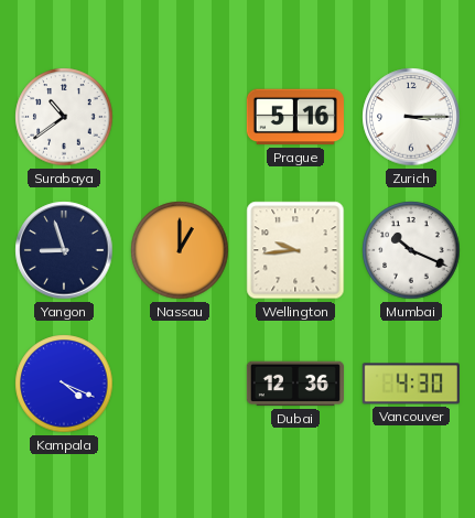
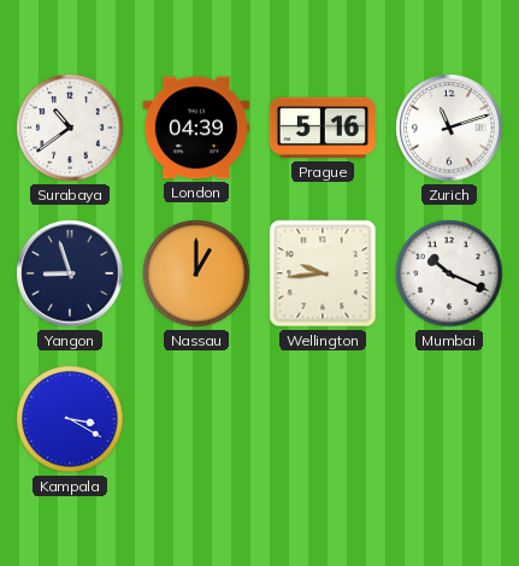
London: none -> 04:39 (196, 128)
Zurich: 3:15 -> 11:12 (449, 128)
Kampala: 4:19 -> 3:20 (70, 419)
Dubai: 12:36 -> none (295, 384)
Vancouver: 4:30 -> none (411, 384)
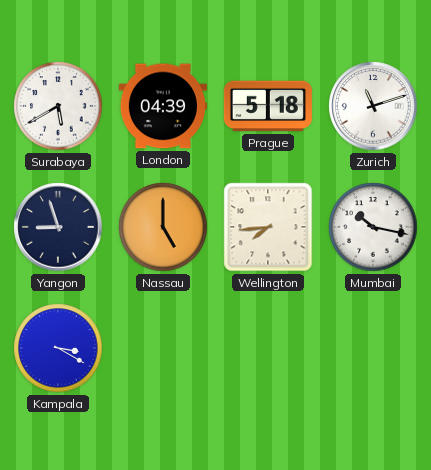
Surabaya: 10:39 -> 5:40 (58, 106)
Prague: 5:16 -> 5:18 (268, 106)
Nassau: 1:00 -> 5:00 (163, 227)
Wellington: 9:44 -> 7:44 (268, 227)
Mumbai: 10:19 -> 10:17 (373, 227)
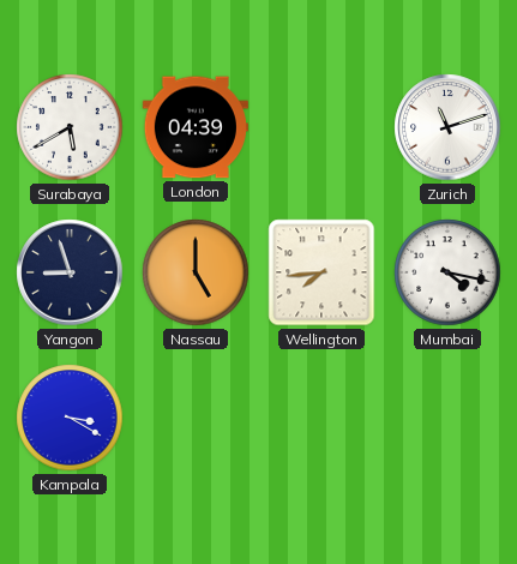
Prague: 5:18 -> none (268, 106)
Mumbai: 10:17 -> 4:17 (447, 272)
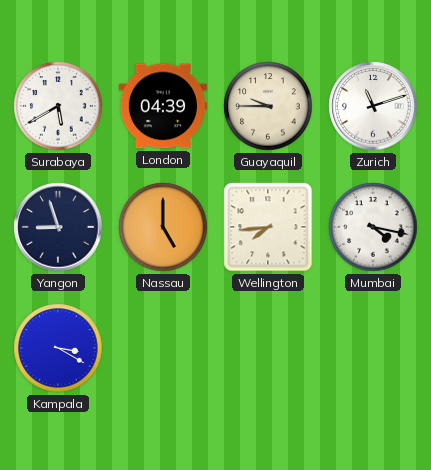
Guayaquil: none -> 9:45 (268, 106)
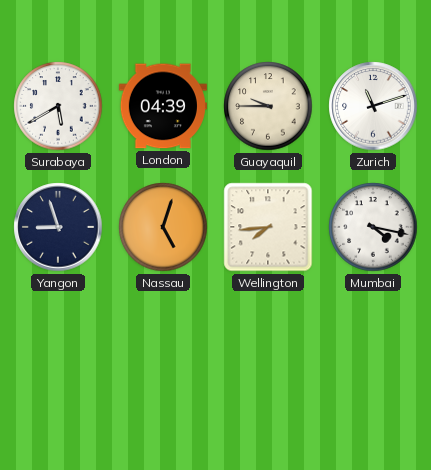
Nassau: 5:00 -> 5:03 (163, 227)
Kampala: 3:20 -> none (58, 348)
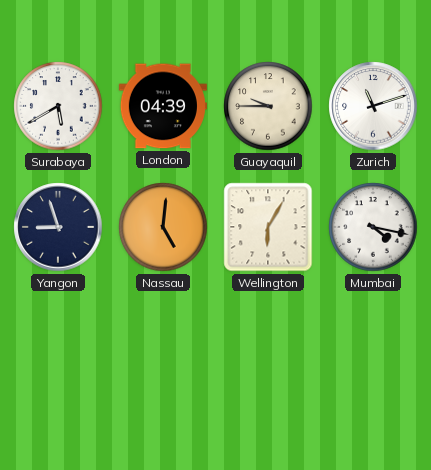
Nassau: 5:03 -> 5:01 (163, 227)
Wellington: 7:44 -> 6:05 (268, 227)
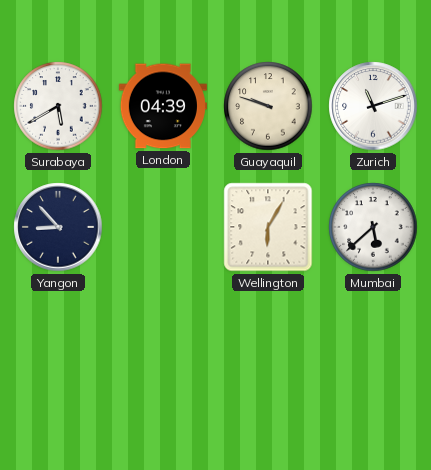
Guayaquil: 9:45 -> 9:48 (268, 106)
Yangon: 8:57 -> 8:53 (58, 227)
Nassau: 5:01 -> none (163, 227)
Mumbai: 4:17 -> 5:38 (373, 227)
